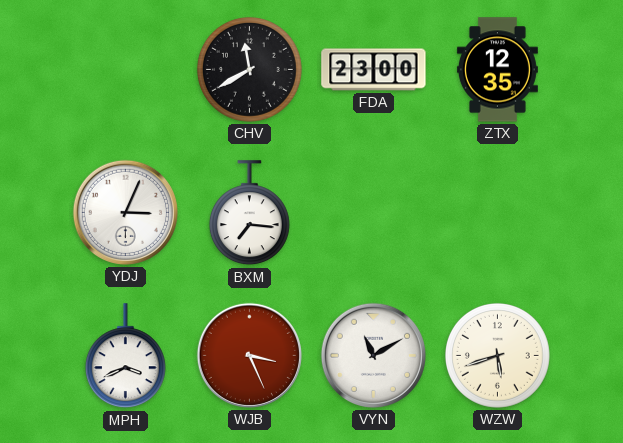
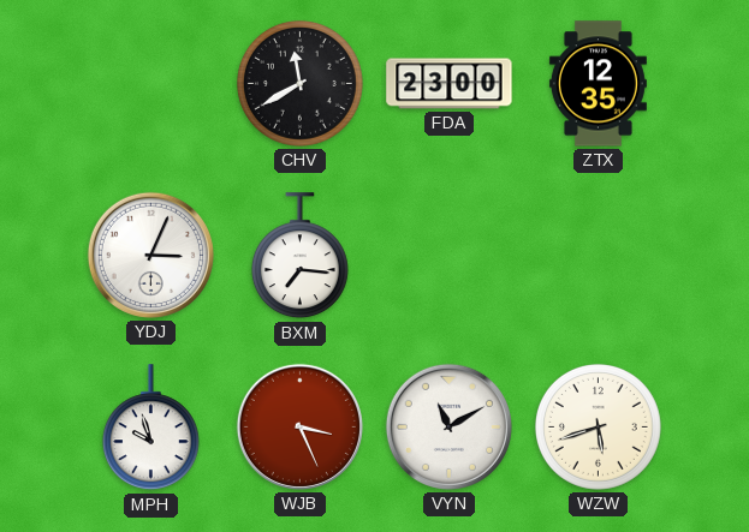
MPH: 3:41 -> 9:57 (150, 428)
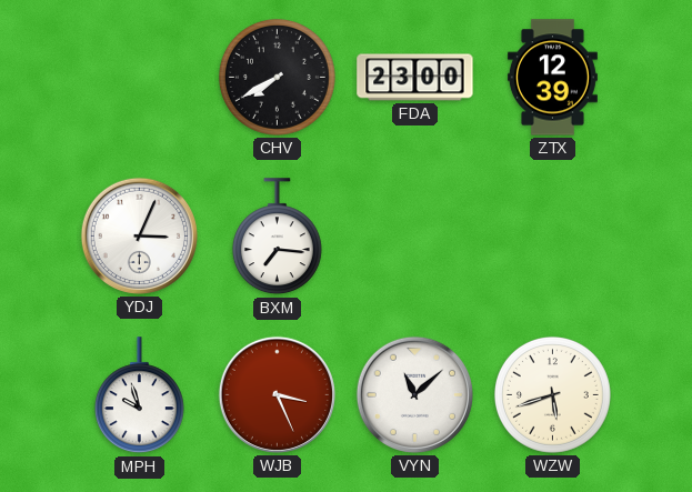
CHV: 11:40 -> 7:40 (277, 77)
ZTX: 12:35 -> 12:39 (552, 78)
VYN: 11:10 -> 11:08 (414, 394)
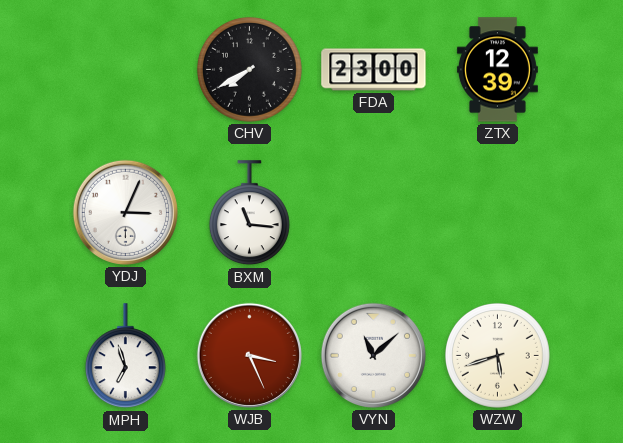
BXM: 7:16 -> 11:16 (249, 213)
MPH: 9:57 -> 6:57 (125, 356)
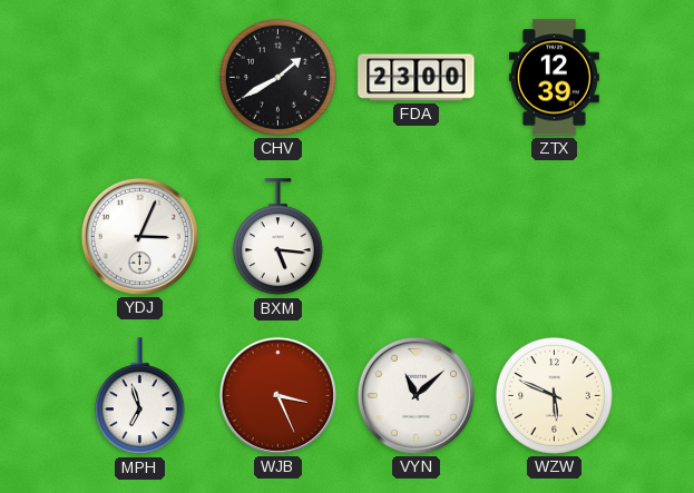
CHV: 7:40 -> 1:40 (277, 77)
BXM: 11:16 -> 5:16 (277, 237)
WZW: 5:42 -> 5:49 (554, 395)
